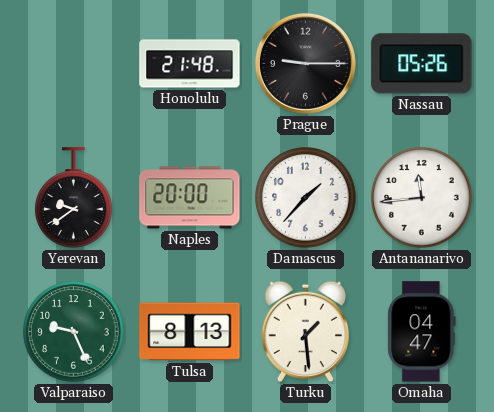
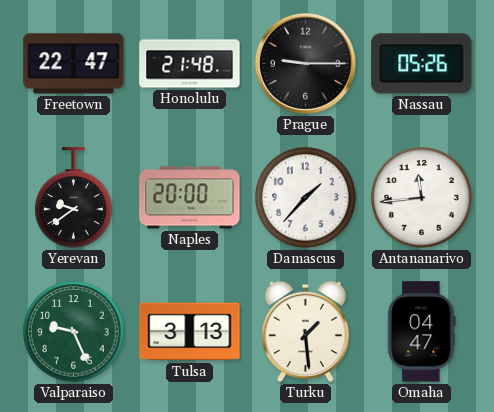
Freetown: none -> 22:47 (74, 64)
Tulsa: 8:13 -> 3:13 (190, 332)
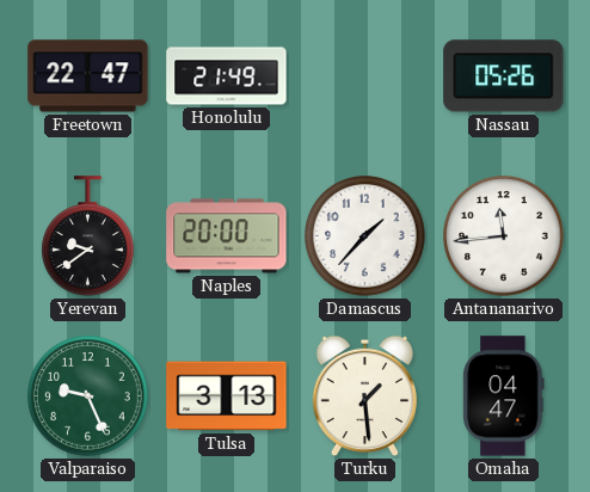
Honolulu: 21:48 -> 21:49 (227, 76)
Prague: 9:15 -> none (305, 63)
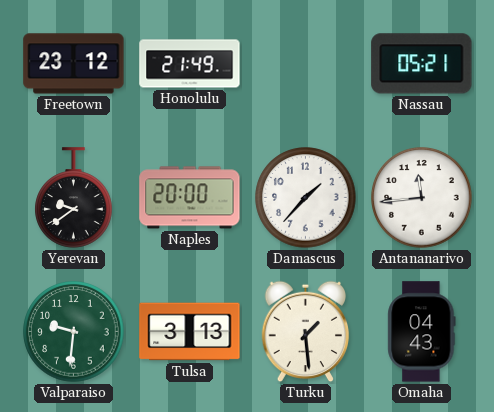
Freetown: 22:47 -> 23:12 (74, 64)
Nassau: 05:26 -> 05:21 (422, 64)
Valparaiso: 9:26 -> 9:31 (74, 332)
Omaha: 04:47 -> 04:43 (422, 332)
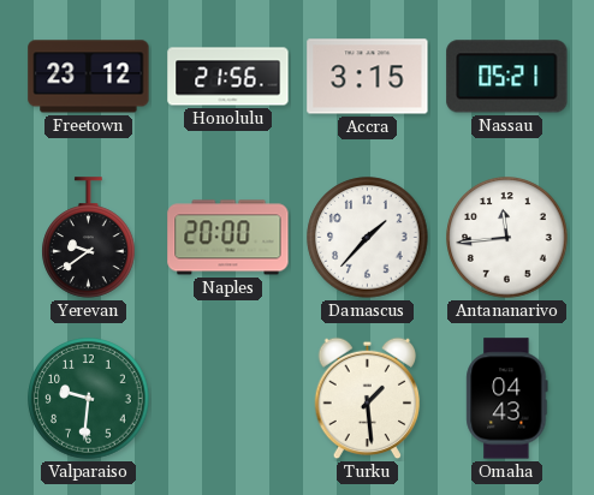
Honolulu: 21:49 -> 21:56 (228, 77)
Accra: none -> 3:15 (368, 77)
Tulsa: 3:13 -> none (190, 332)
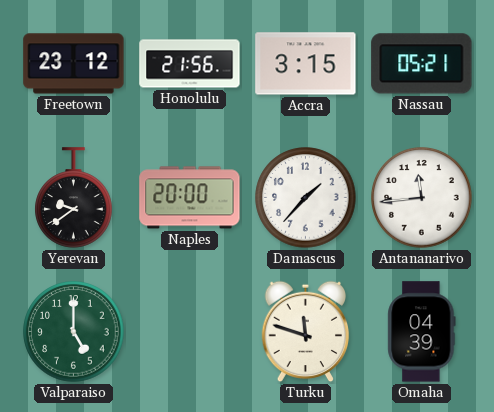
Valparaiso: 9:31 -> 5:00 (74, 332)
Turku: 1:29 -> 11:48 (306, 332)
Omaha: 04:43 -> 04:39 (422, 332)
